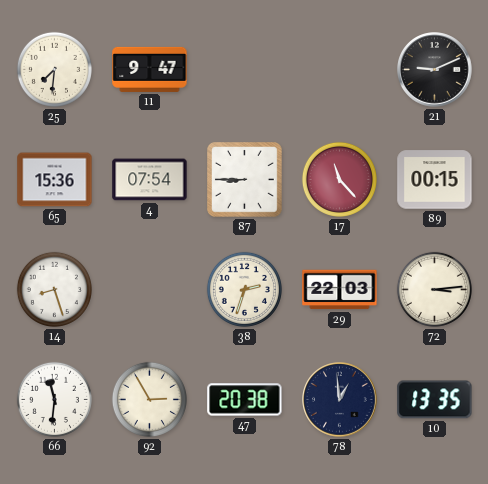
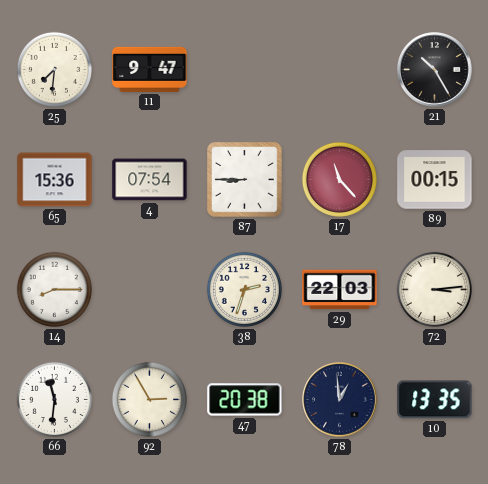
21: 9:11 -> 10:25 (435, 70)
14: 8:27 -> 8:15 (54, 289)
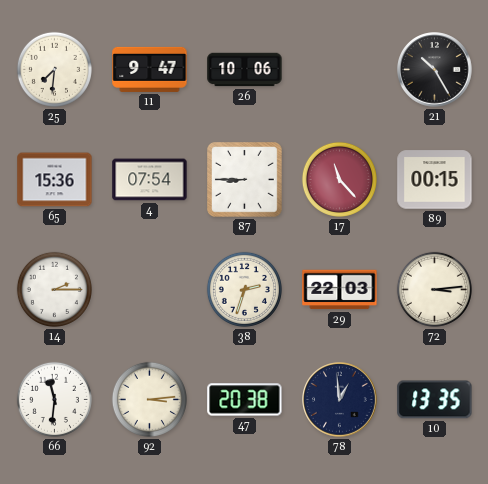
26: none -> 10:06 (245, 70)
14: 8:15 -> 2:15 (54, 289)
92: 2:55 -> 3:14 (149, 399)
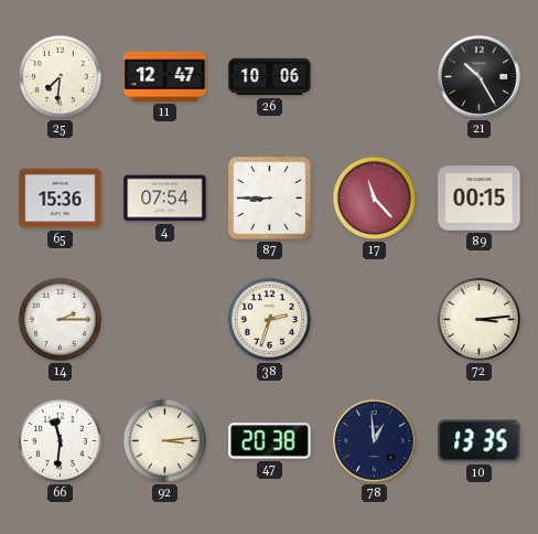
11: 9:47 -> 12:47 (165, 76)
29: 22:03 -> none (340, 290)
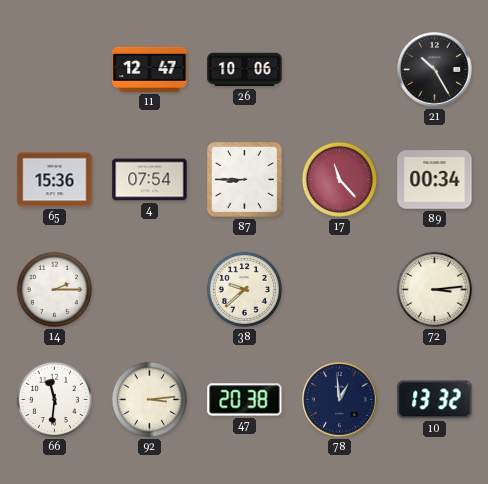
25: 7:31 -> none (60, 76)
89: 00:15 -> 00:34 (435, 180)
38: 2:33 -> 9:38 (244, 289)
10: 13:35 -> 13:32 (435, 400)
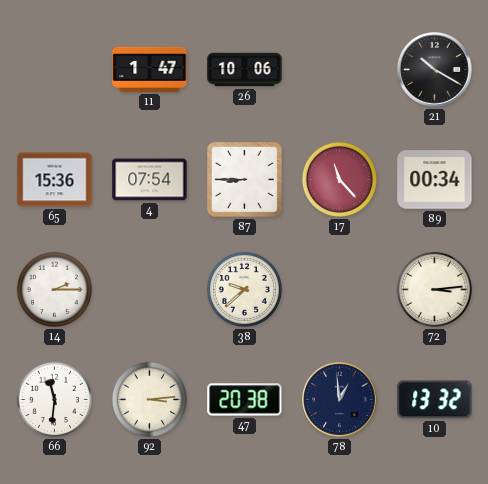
11: 12:47 -> 1:47 (150, 69)
21: 10:25 -> 10:20 (435, 70)
